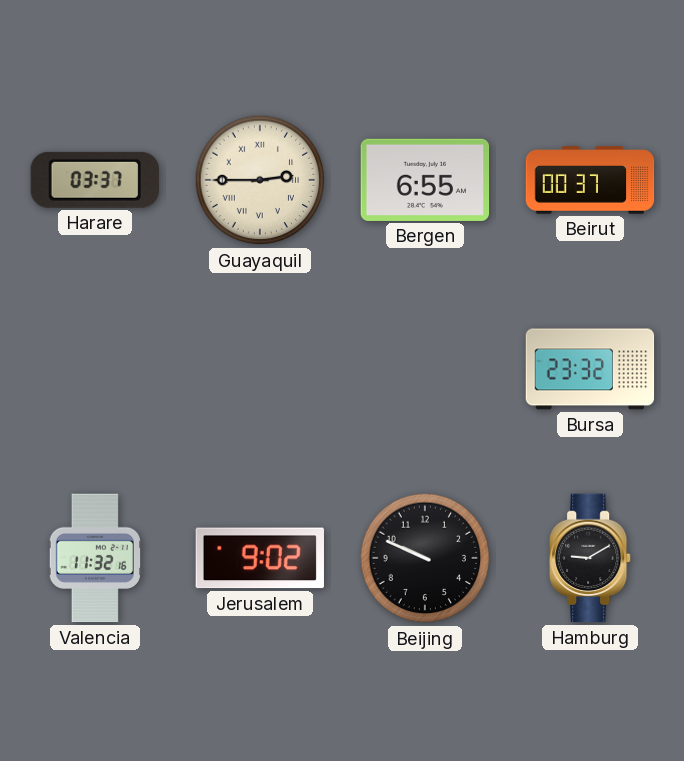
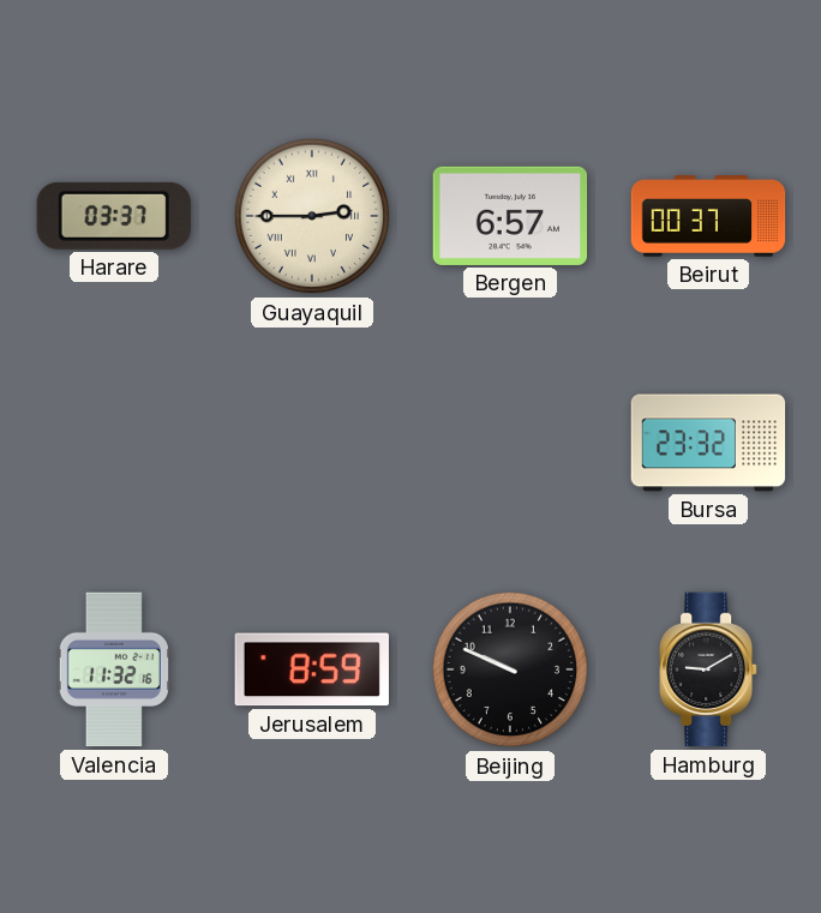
Bergen: 6:55 -> 6:57 (510, 216)
Jerusalem: 9:02 -> 8:59 (312, 669)
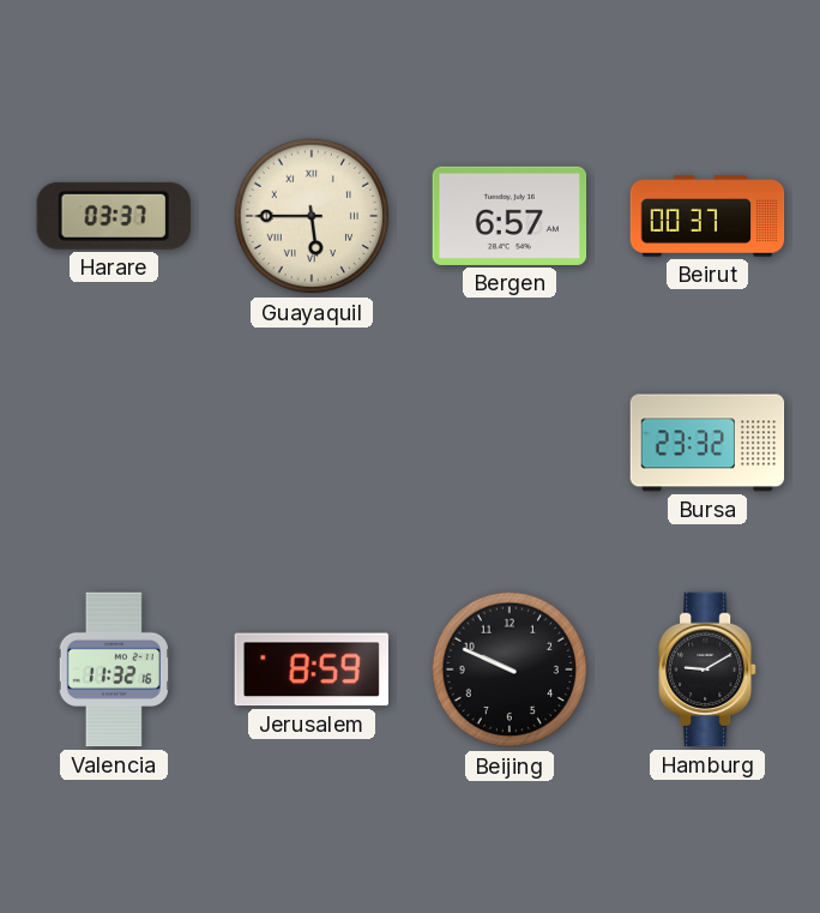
Guayaquil: 2:45 -> 5:45 (312, 216)
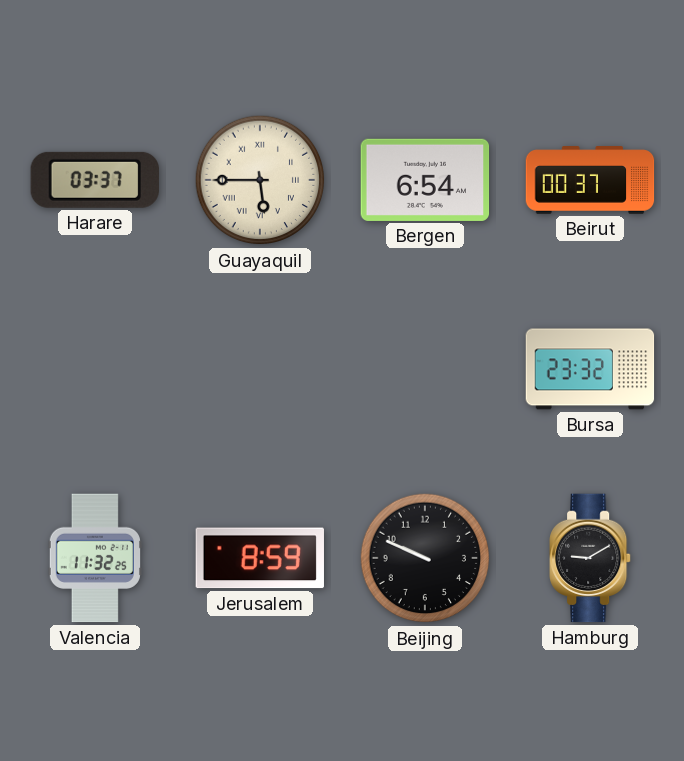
Bergen: 6:57 -> 6:54 (425, 180)
Valencia: 11:32:16 -> 11:32:25 (95, 558)
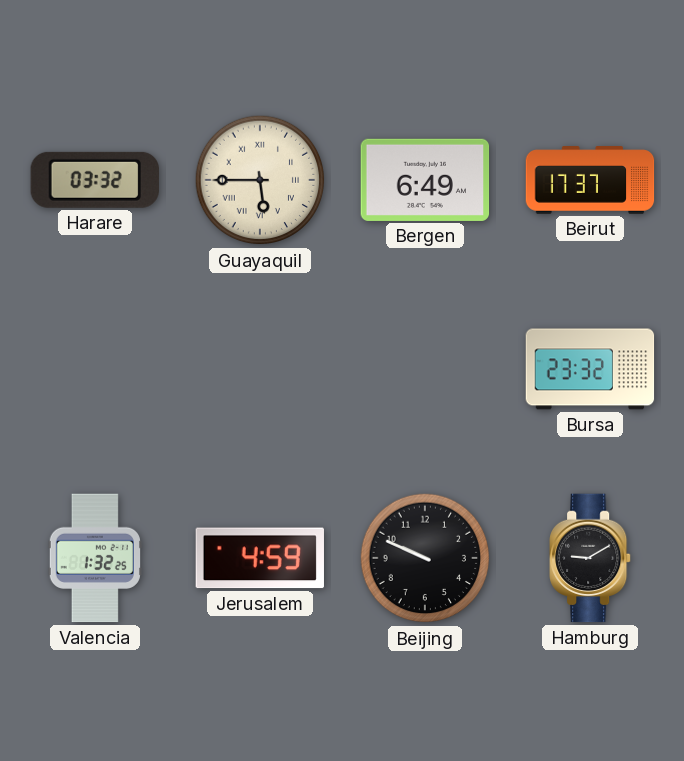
Harare: 03:37 -> 03:32 (95, 180)
Bergen: 6:54 -> 6:49 (425, 180)
Beirut: 00:37 -> 17:37 (590, 180)
Valencia: 11:32 -> 1:32 (95, 558)
Jerusalem: 8:59 -> 4:59 (260, 558)
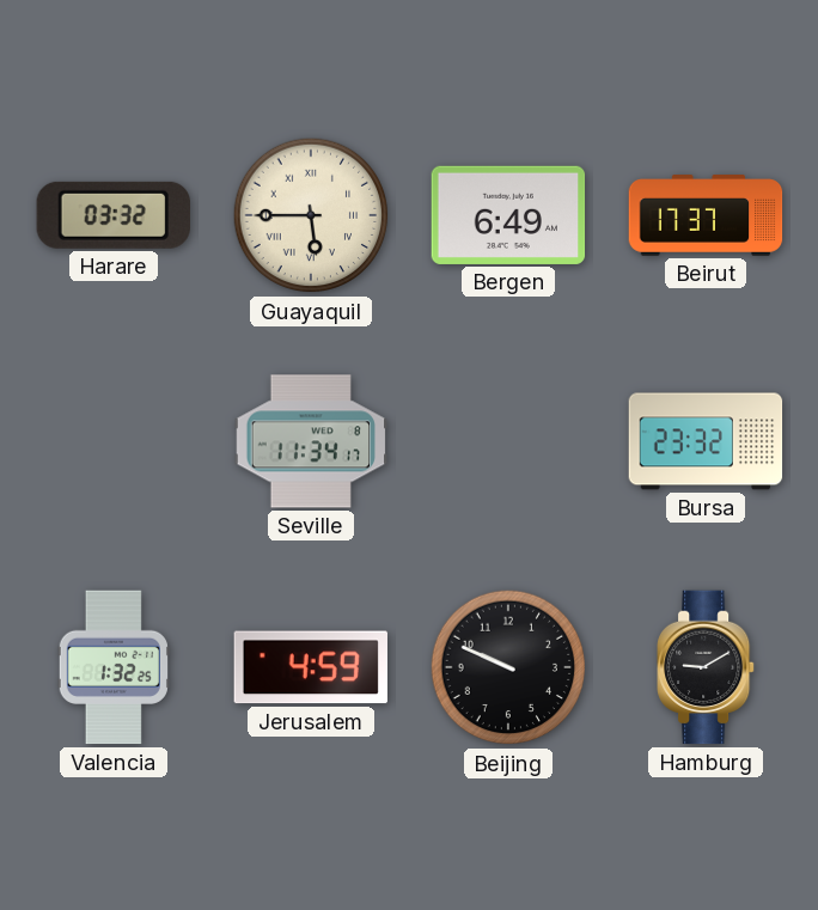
Seville: none -> 11:34 (311, 441)
